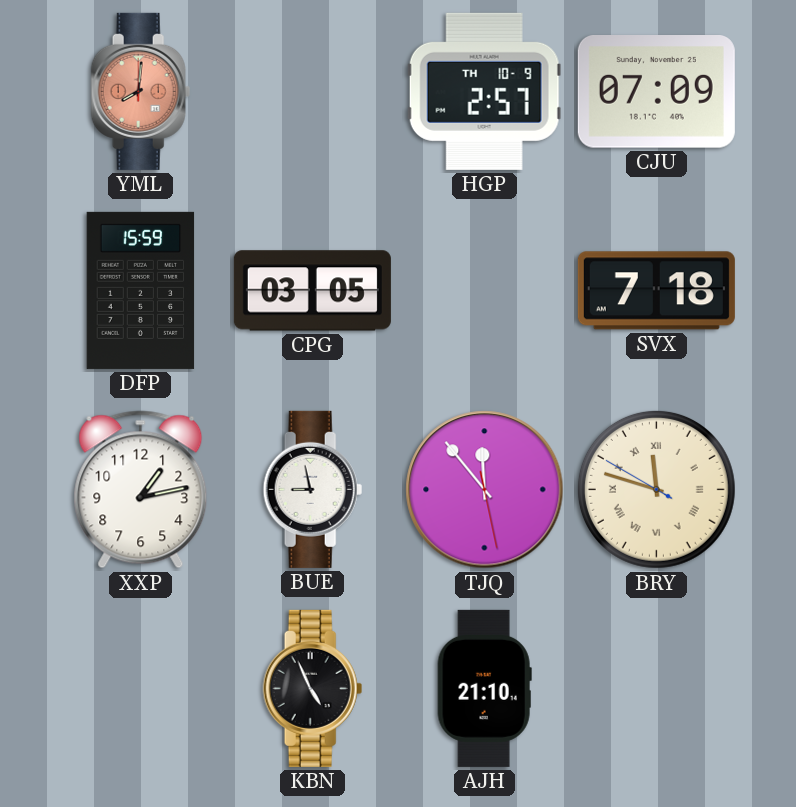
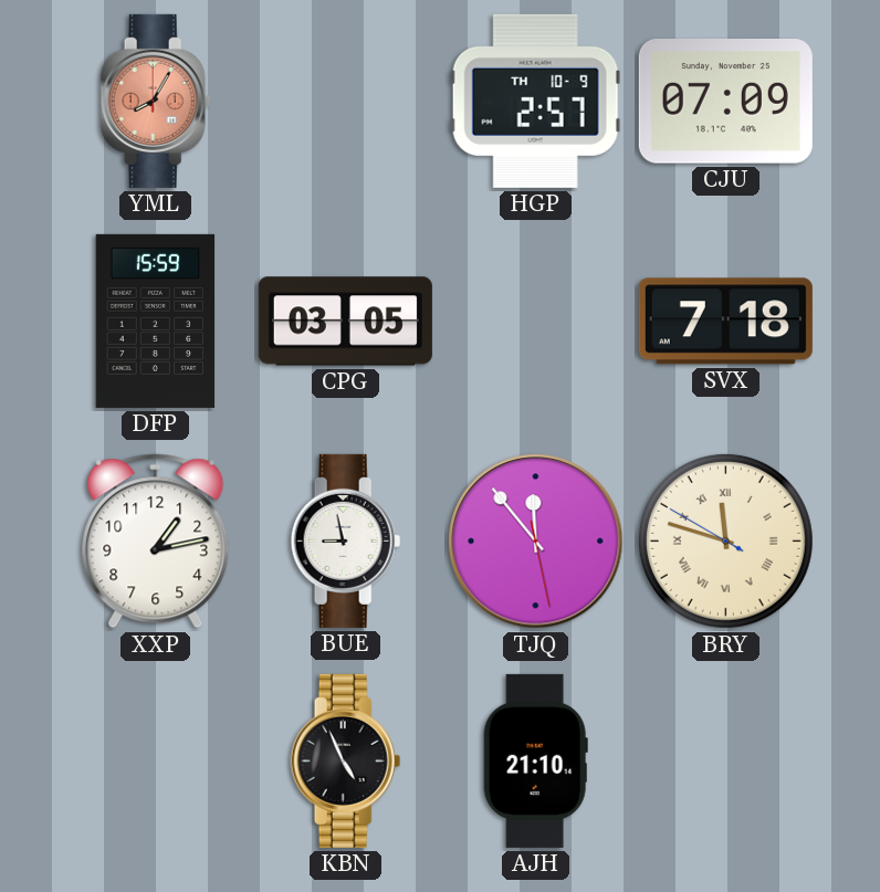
YML: 8:01 -> 8:05 (156, 101)
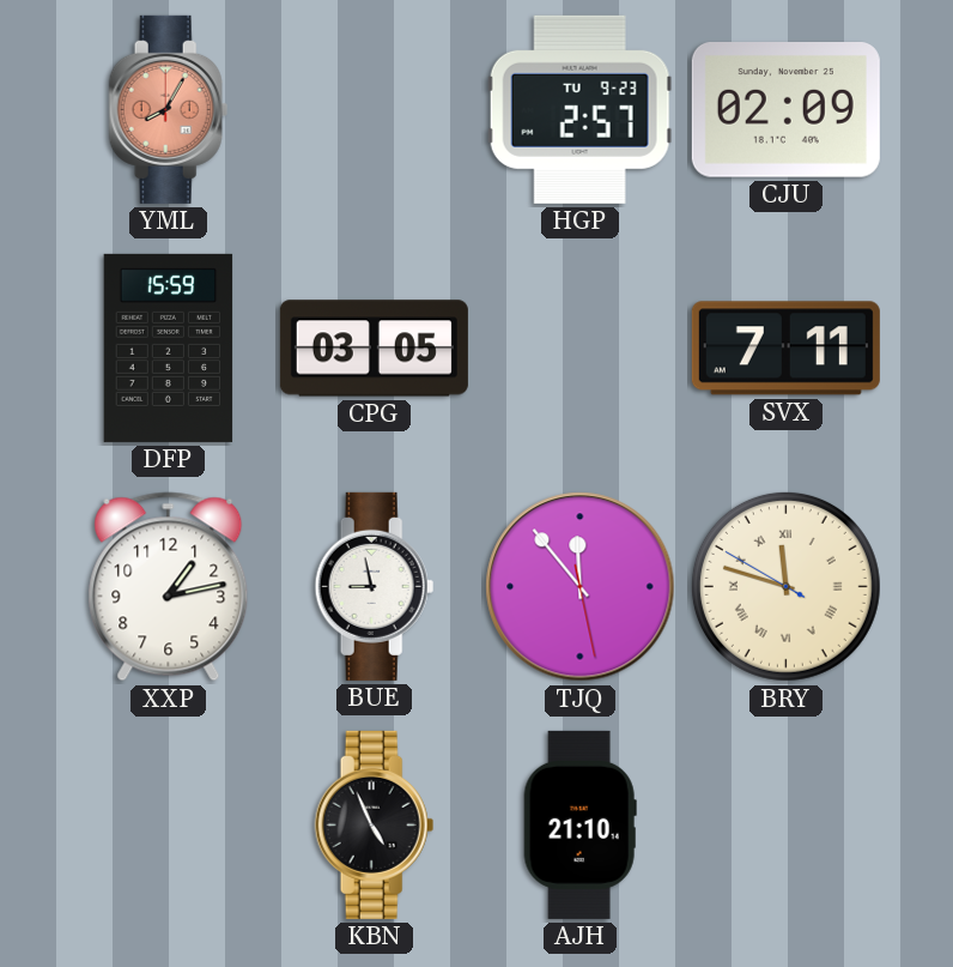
HGP date: TH 10-9 -> TU 9-23 (579, 109)
CJU: 07:09 -> 02:09 (785, 110)
SVX: 7:18 -> 7:11 (785, 349)
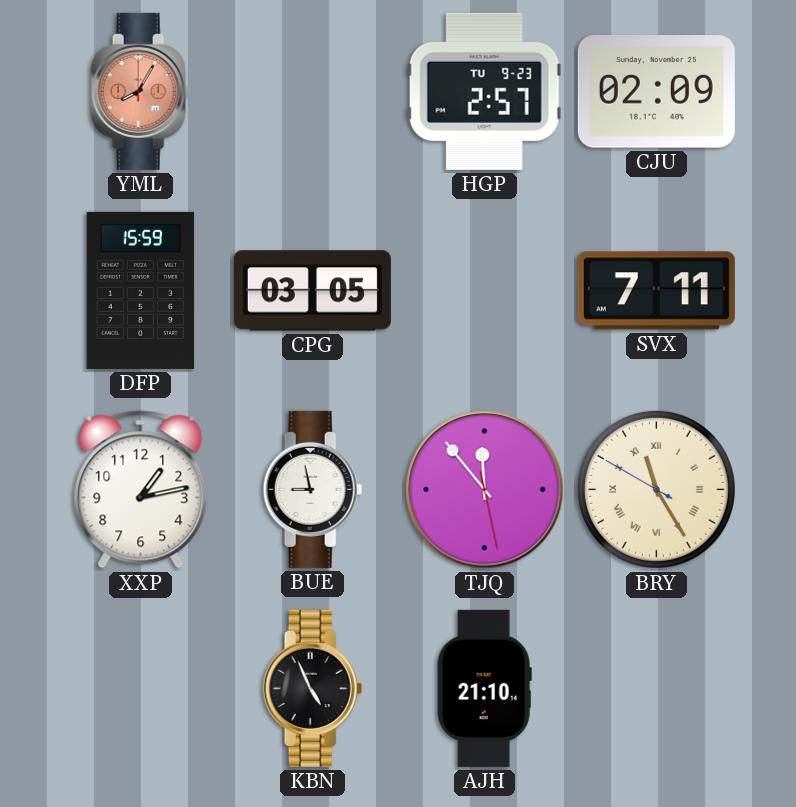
BRY: 11:47 -> 11:24 (656, 489)
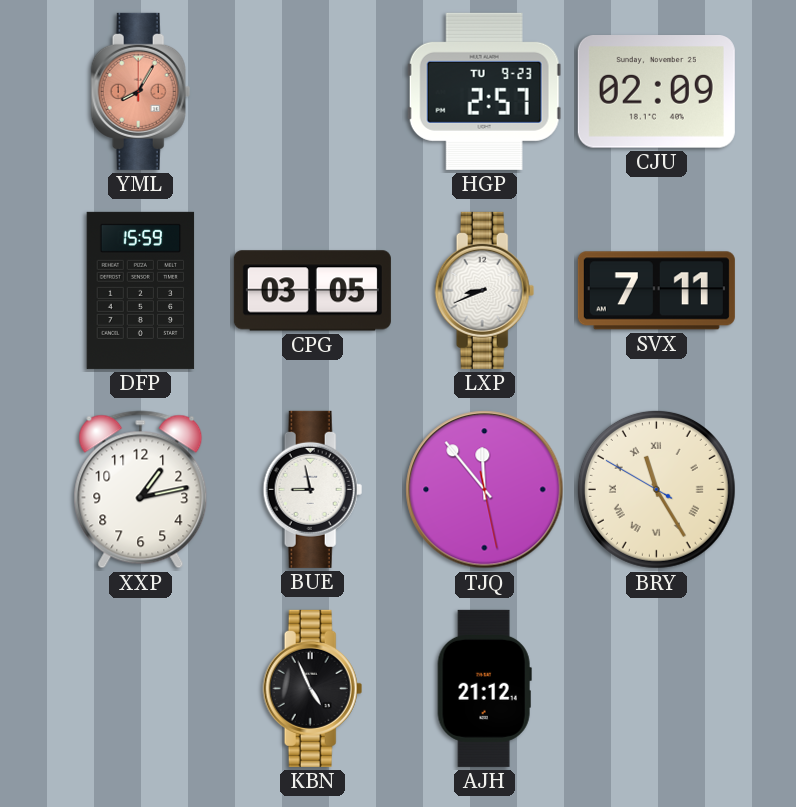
LXP: none -> 8:41 (485, 290)
AJH: 21:10 -> 21:12 (484, 688)
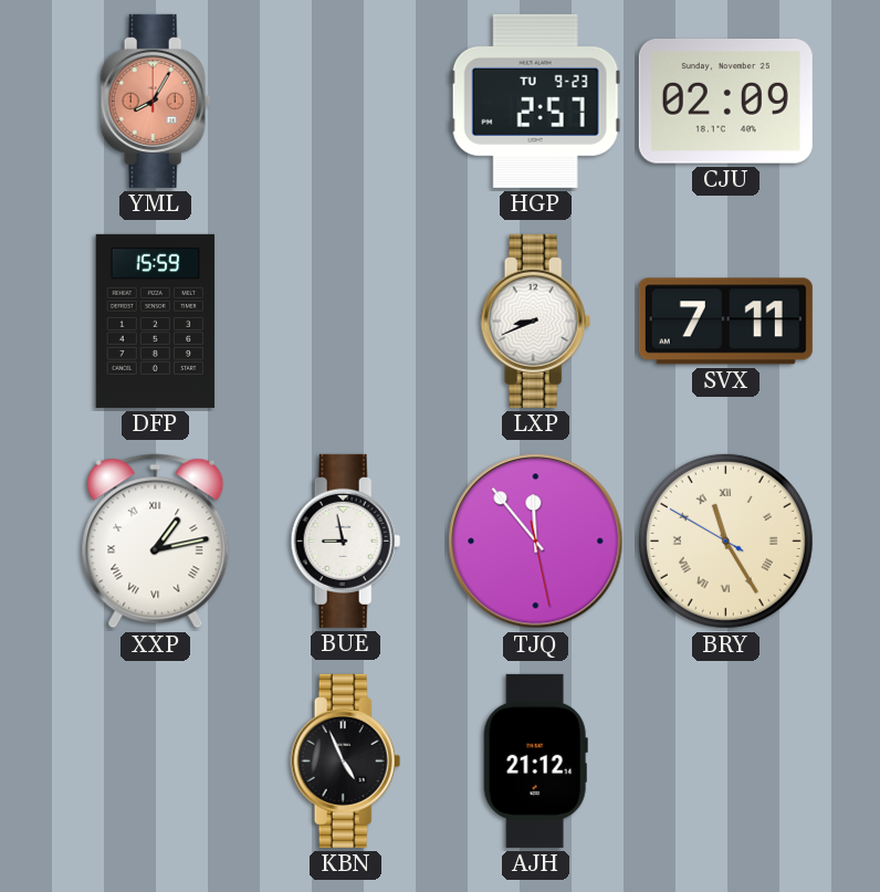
CPG: 03:05 -> none (312, 291)
XXP numerals: Arabic -> Roman (156, 542)
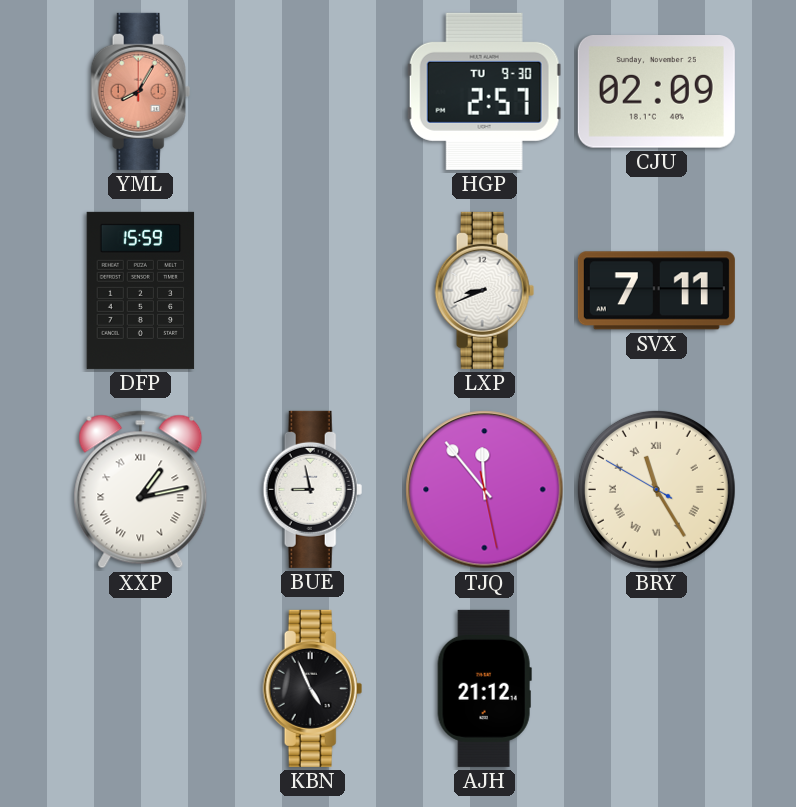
HGP date: TU 9-23 -> TU 9-30 (484, 91)
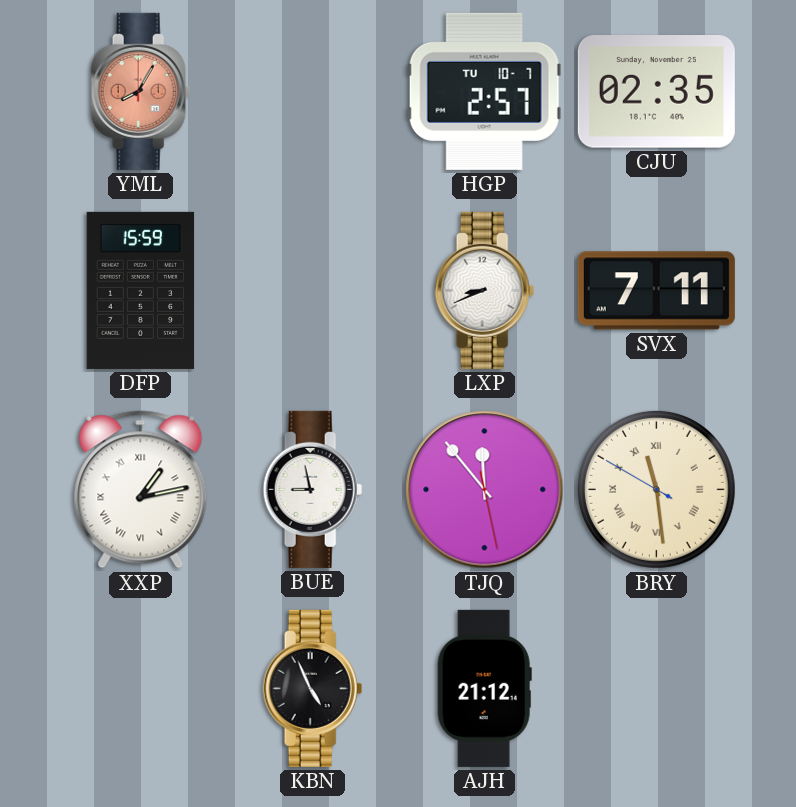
HGP date: TU 9-30 -> TU 10-7 (484, 91)
CJU: 02:09 -> 02:35 (656, 92)
BRY: 11:24 -> 11:28 (656, 489)
